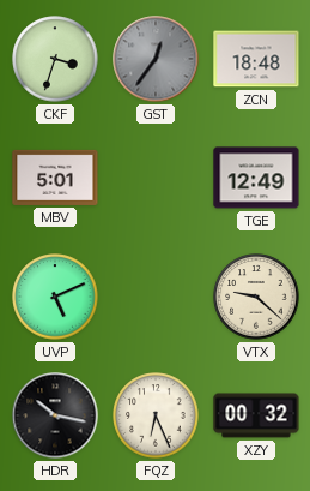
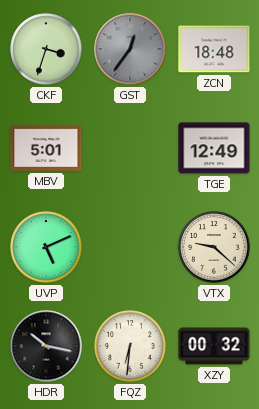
FQZ: 6:26 -> 6:31 (130, 346)
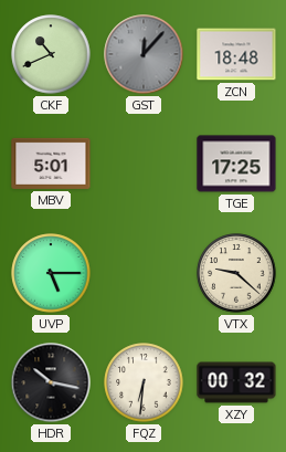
CKF: 3:33 -> 10:41 (51, 54)
GST: 12:36 -> 12:07 (144, 54)
TGE: 12:49 -> 17:25 (236, 164)
UVP: 5:11 -> 5:15 (51, 273)
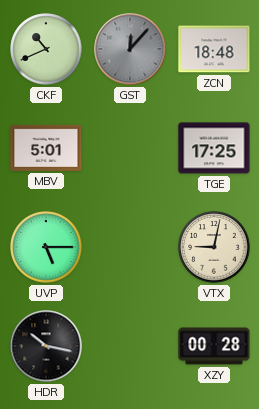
VTX: 9:22 -> 9:02 (214, 247)
FQZ: 6:31 -> none (144, 382)
XZY: 00:32 -> 00:28 (214, 346)
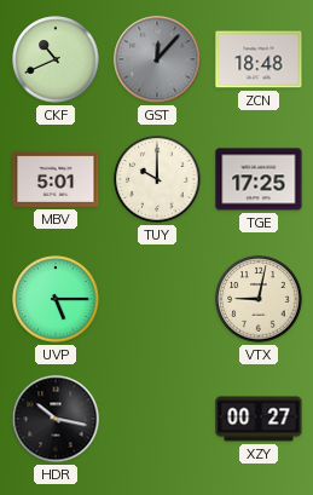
TUY: none -> 10:00 (157, 179)
XZY: 00:28 -> 00:27 (259, 419)
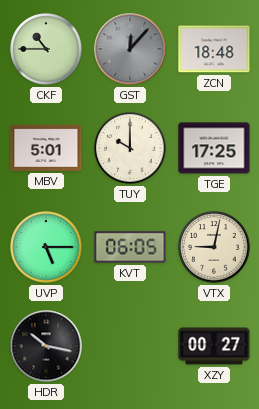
CKF: 10:41 -> 10:45 (46, 49)
KVT: none -> 06:05 (130, 247)
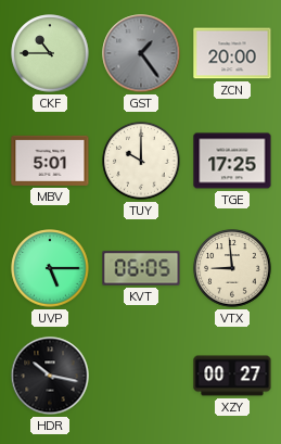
GST: 12:07 -> 1:24 (141, 53)
ZCN: 18:48 -> 20:00 (232, 53)
VTX: 9:02 -> 8:59 (232, 268)
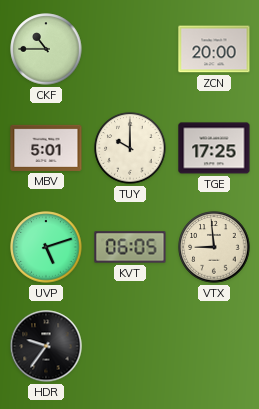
GST: 1:24 -> none (141, 53)
UVP: 5:15 -> 5:12 (46, 247)
HDR: 10:17 -> 9:36 (46, 346)
XZY: 00:27 -> none (232, 376)
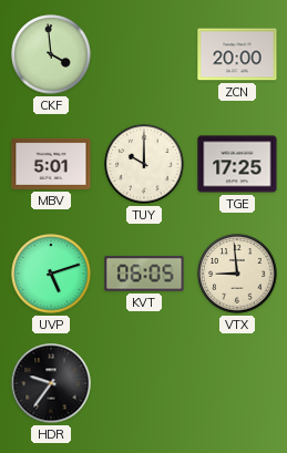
CKF: 10:45 -> 3:59 (51, 54)
